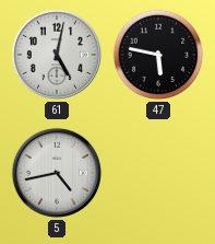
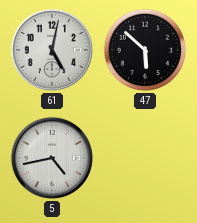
47: 5:47 -> 5:52 (145, 50)
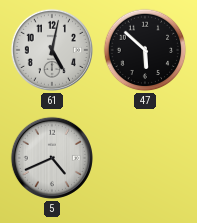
5: 4:43 -> 4:41 (52, 158)
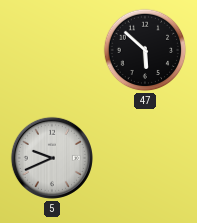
61: 5:02 -> none (52, 50)
5: 4:41 -> 9:41 (52, 158)
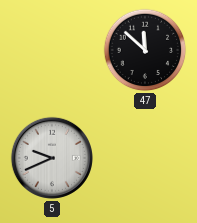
47: 5:52 -> 11:52 (145, 50)
